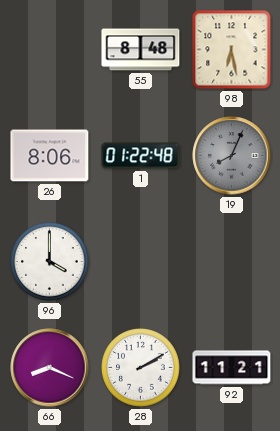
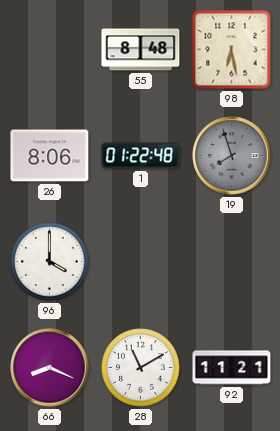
19: 8:04 -> 7:57 (232, 156)
28: 2:10 -> 11:10 (141, 368)
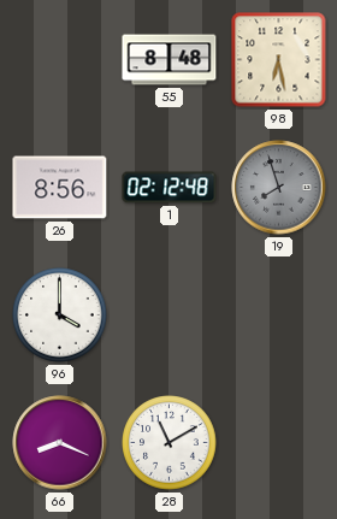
26: 8:06 -> 8:56 (60, 188)
1: 01:22 -> 02:12 (170, 188)
92: 11:21 -> none (232, 368)
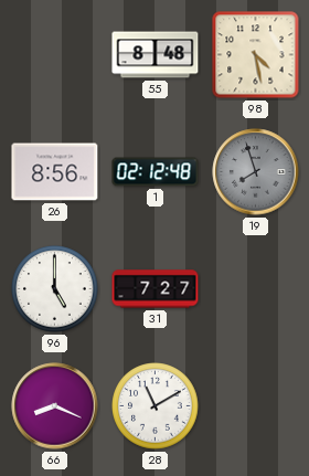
98: 6:28 -> 4:28 (256, 55)
96: 4:00 -> 5:00 (55, 289)
31: none -> 7:27 (156, 289)
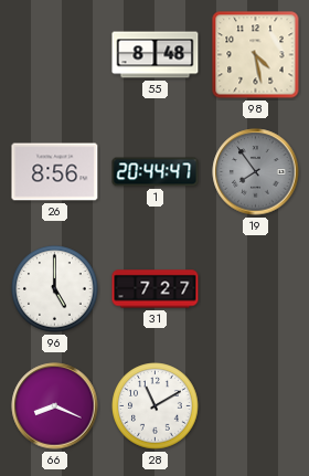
1: 02:12 -> 20:44 (156, 172)
19: 7:57 -> 7:54 (256, 172)
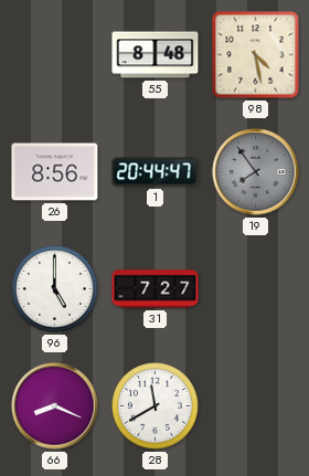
28: 11:10 -> 11:40 (156, 406)
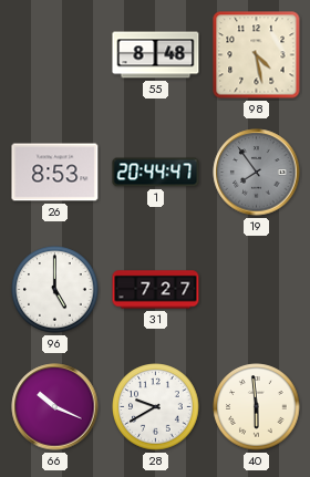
26: 8:56 -> 8:53 (55, 173)
66: 8:19 -> 10:19 (55, 407)
28: 11:40 -> 9:40 (156, 407)
40: none -> 5:59 (257, 407)
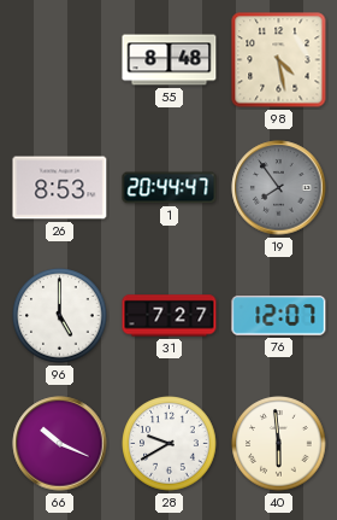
76: none -> 12:07 (279, 316)
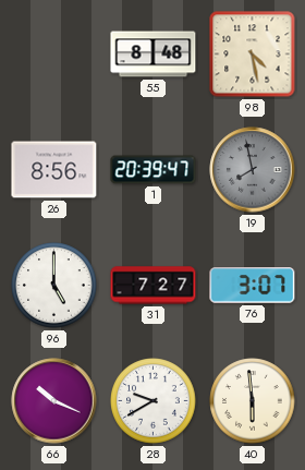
26: 8:53 -> 8:56 (54, 170)
1: 20:44 -> 20:39 (154, 170)
19: 7:54 -> 7:58 (253, 170)
76: 12:07 -> 3:07 (253, 286)
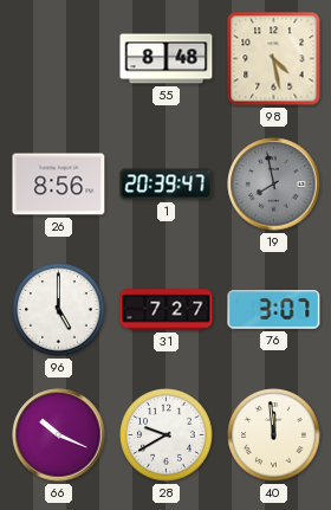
40: 5:59 -> 11:59 (274, 435)
